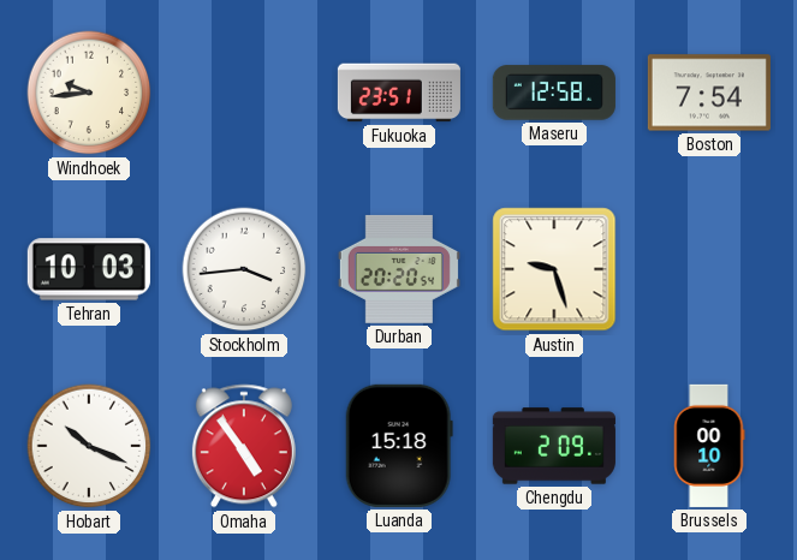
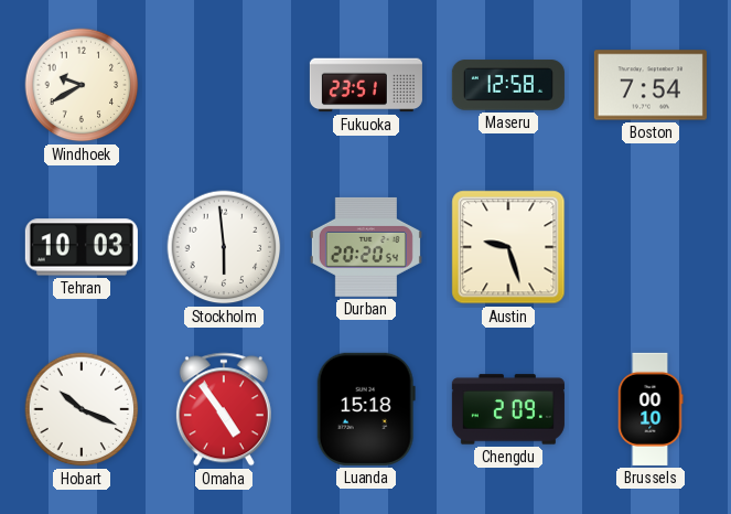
Windhoek: 9:44 -> 9:40 (82, 85)
Stockholm: 3:44 -> 5:59 (224, 247)
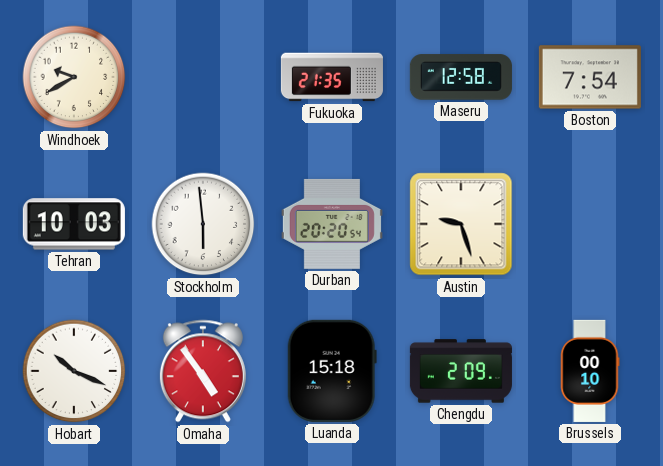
Fukuoka: 23:51 -> 21:35 (332, 77)
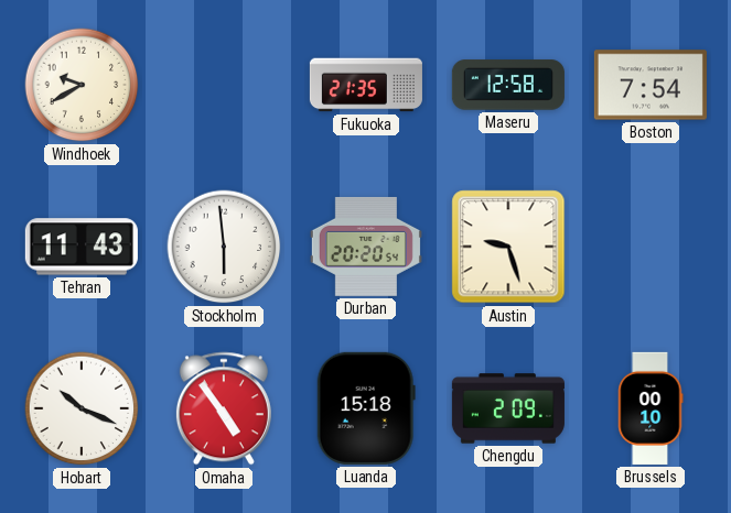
Tehran: 10:03 -> 11:43 (82, 247)
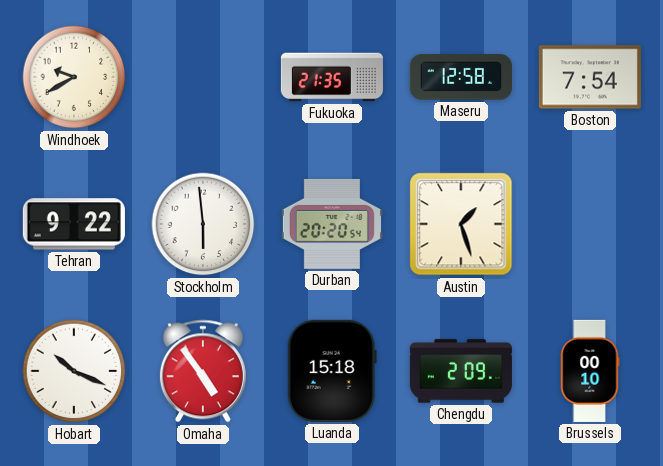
Tehran: 11:43 -> 9:22 (74, 224)
Austin: 9:27 -> 1:27 (461, 224)
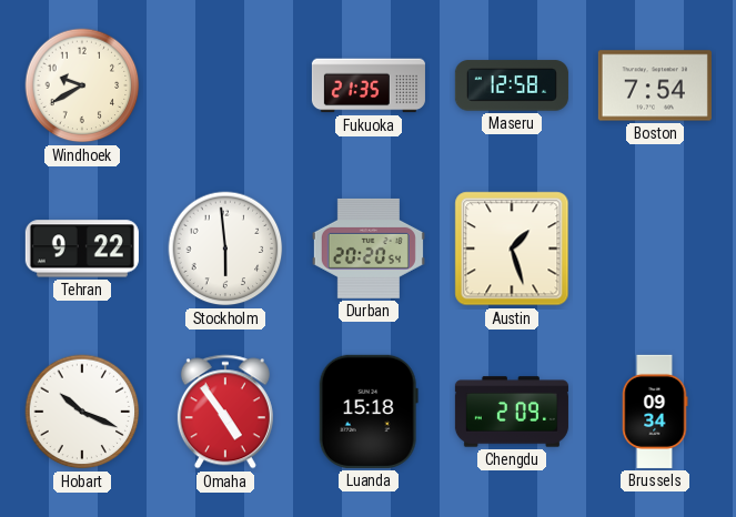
Brussels: 00:10 -> 09:34 (655, 412)
